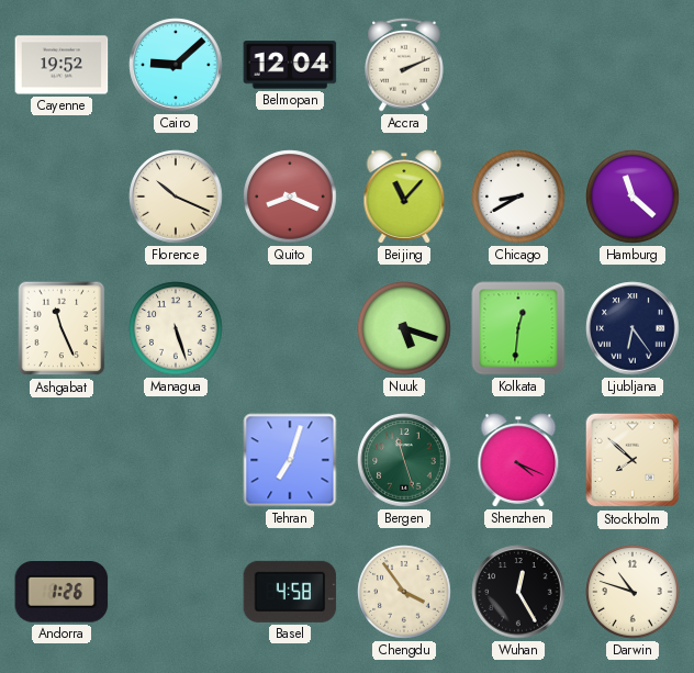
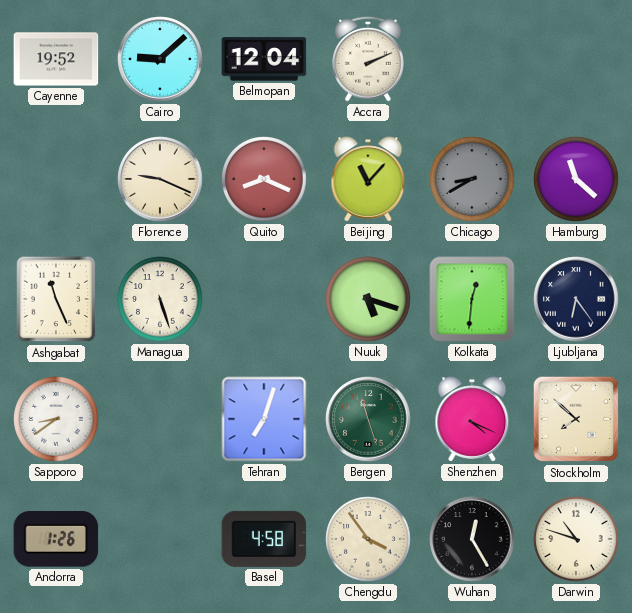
Florence: 10:19 -> 9:19 (160, 179)
Chicago dial: white -> grey (472, 179)
Sapporo: none -> 8:39 (56, 419)
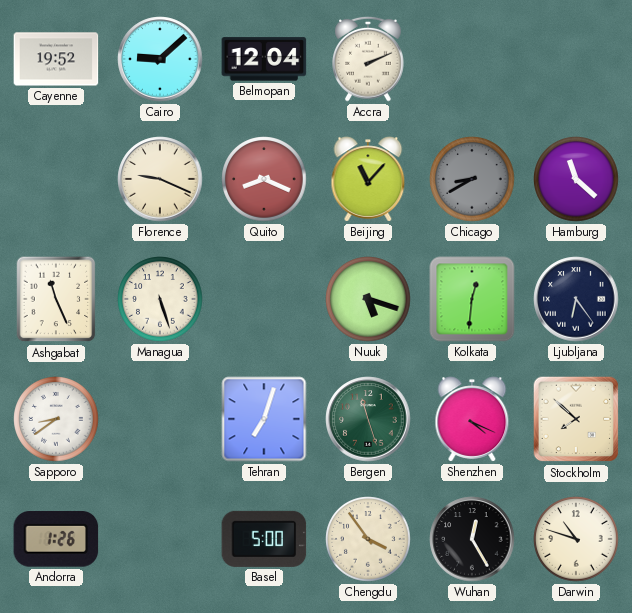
Basel: 4:58 -> 5:00 (264, 539)
